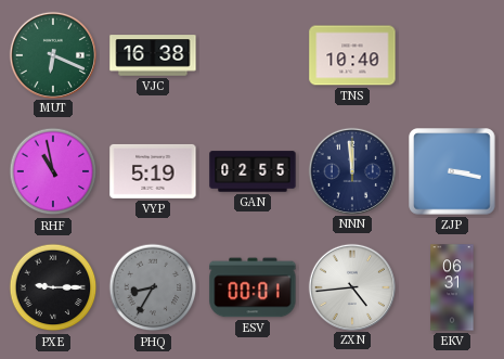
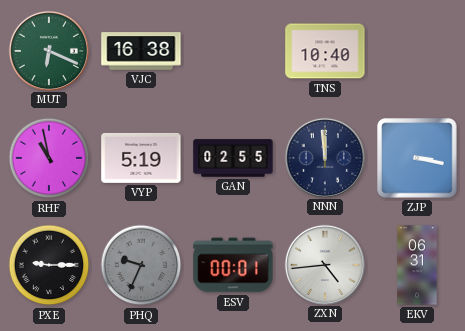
PHQ: 8:35 -> 9:34 (141, 265)
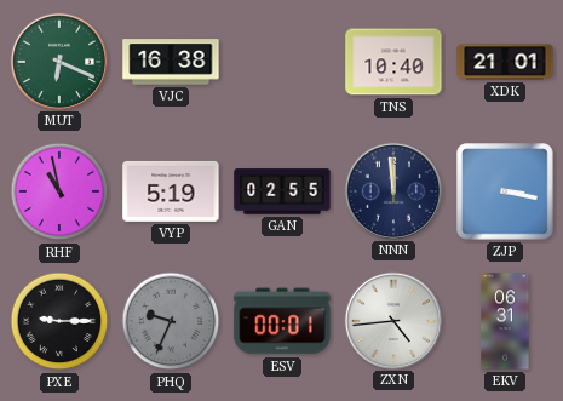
XDK: none -> 21:01 (505, 62)
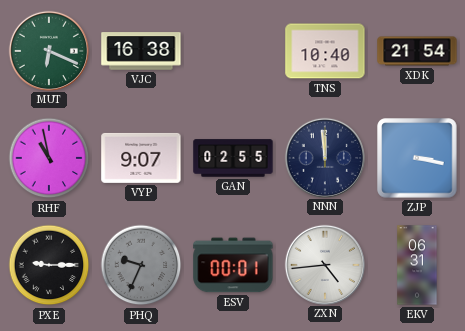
XDK: 21:01 -> 21:54 (417, 51)
VYP: 5:19 -> 9:07 (141, 158)
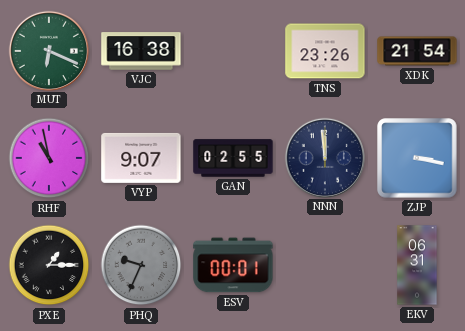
TNS: 10:40 -> 23:26 (325, 51)
PXE: 9:15 -> 1:15 (49, 265)
ZXN: 4:44 -> none (324, 264)
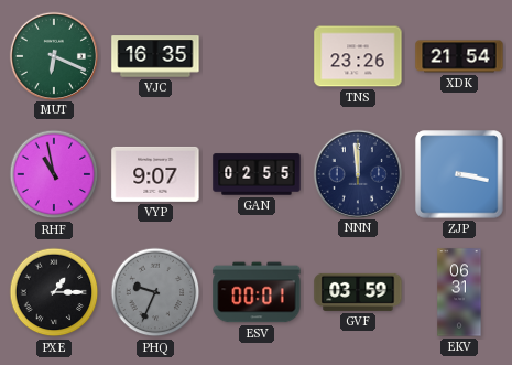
VJC: 16:38 -> 16:35 (155, 56)
GVF: none -> 03:59 (358, 292)
